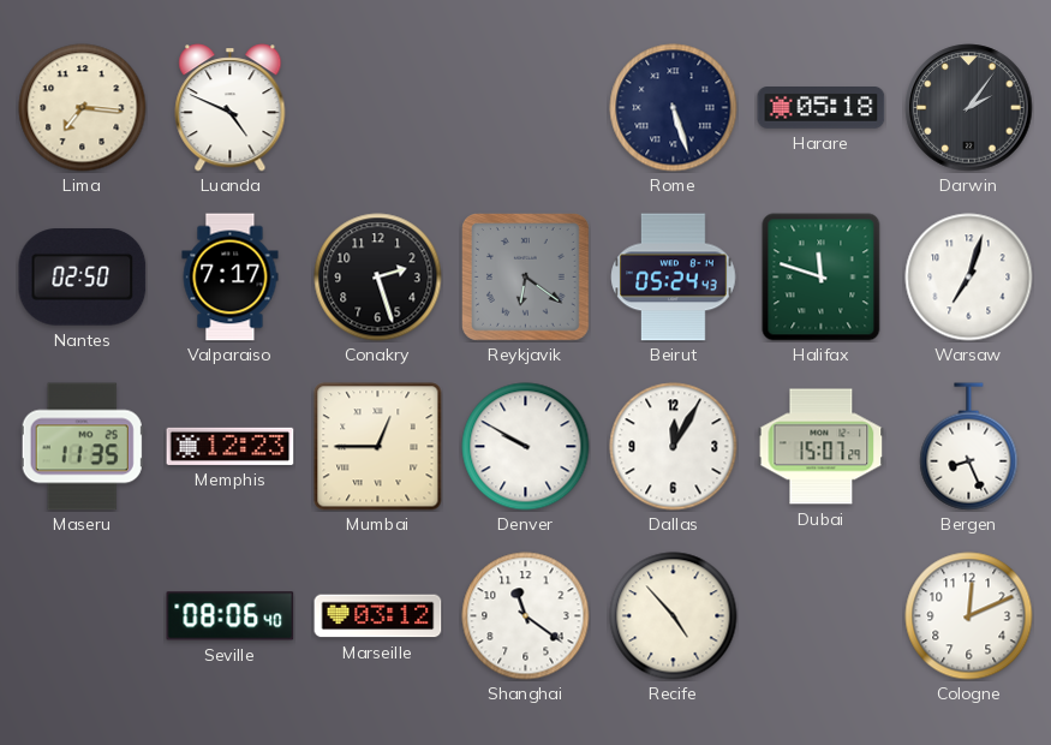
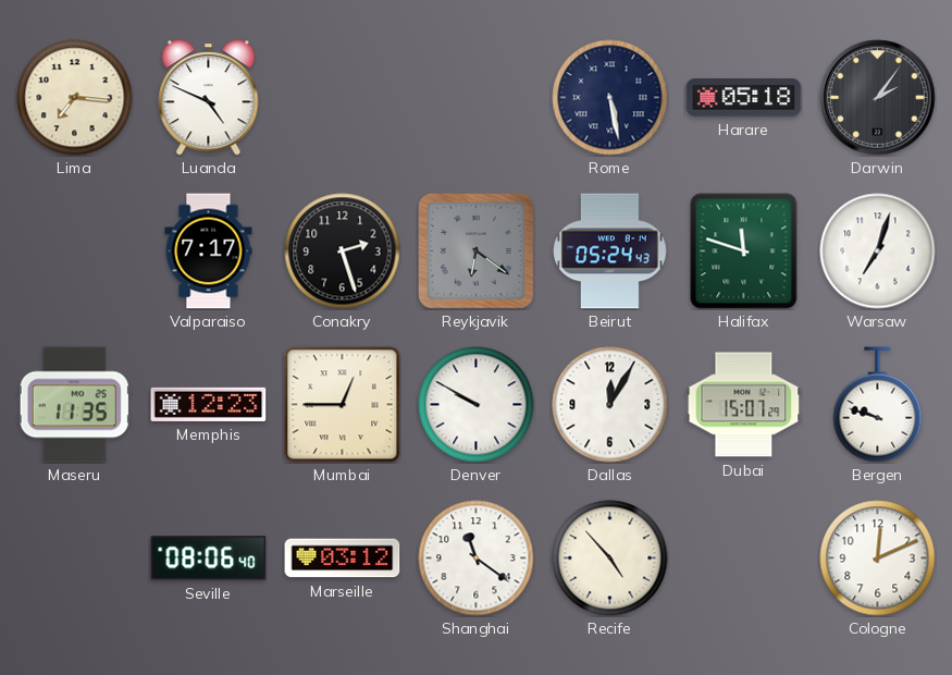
Rome: 5:27 -> 5:28 (610, 98)
Nantes: 02:50 -> none (83, 278)
Bergen: 8:26 -> 9:48 (878, 405)
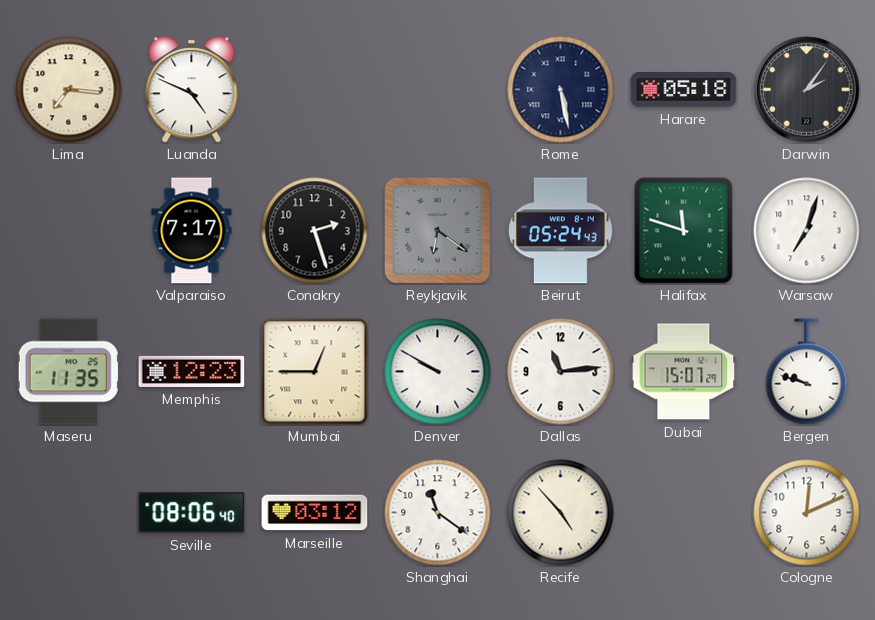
Dallas: 12:05 -> 11:14 (561, 372)
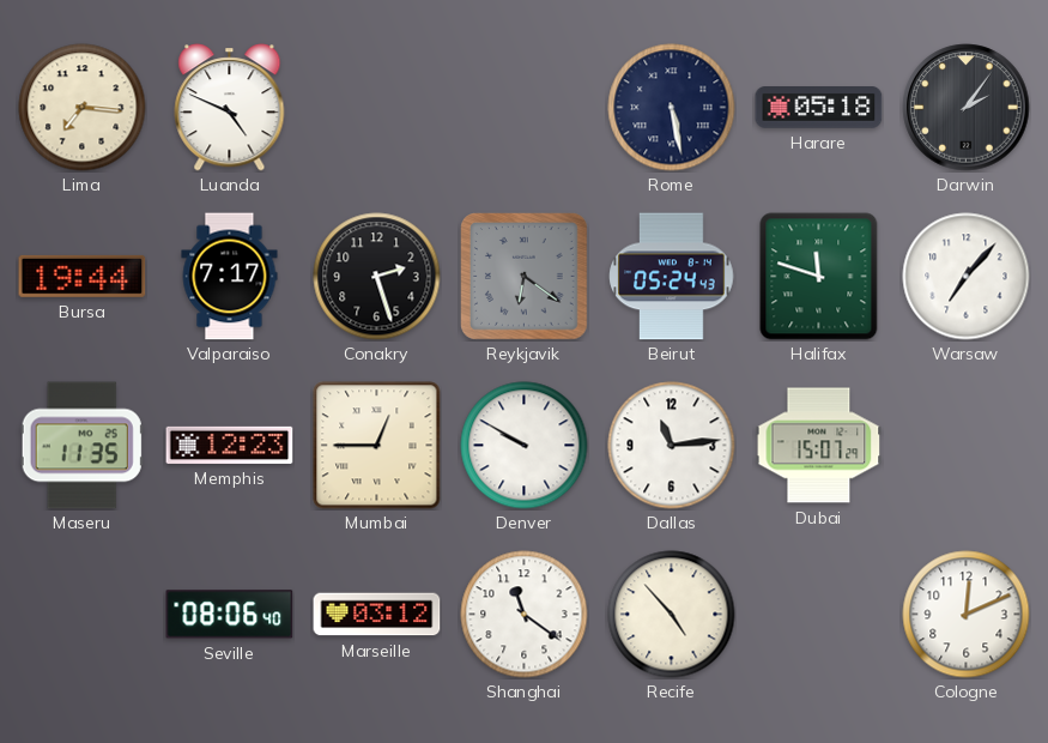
Bursa: none -> 19:44 (83, 276)
Warsaw: 7:03 -> 7:07 (967, 277)
Bergen: 9:48 -> none (807, 372)
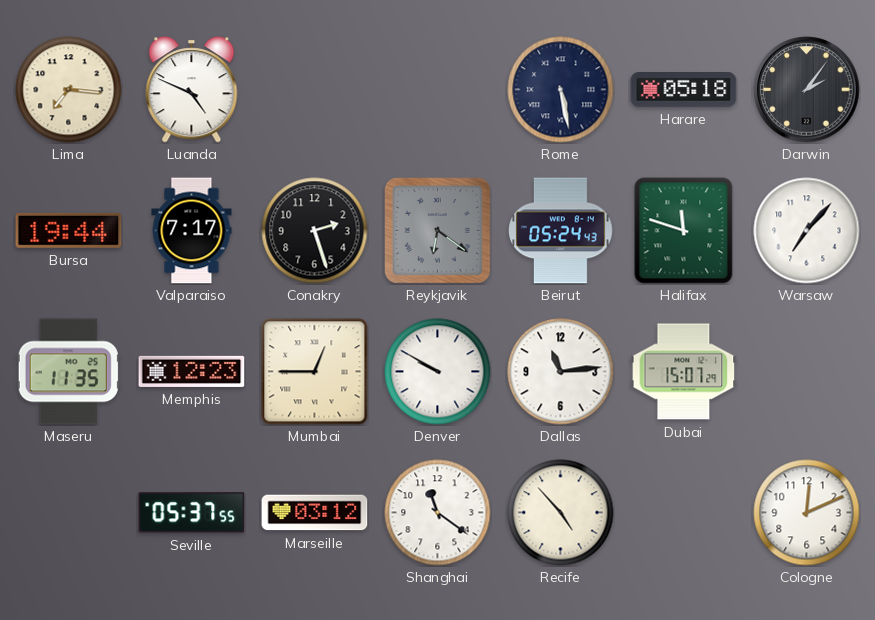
Seville: 08:06 -> 05:37 (192, 513)
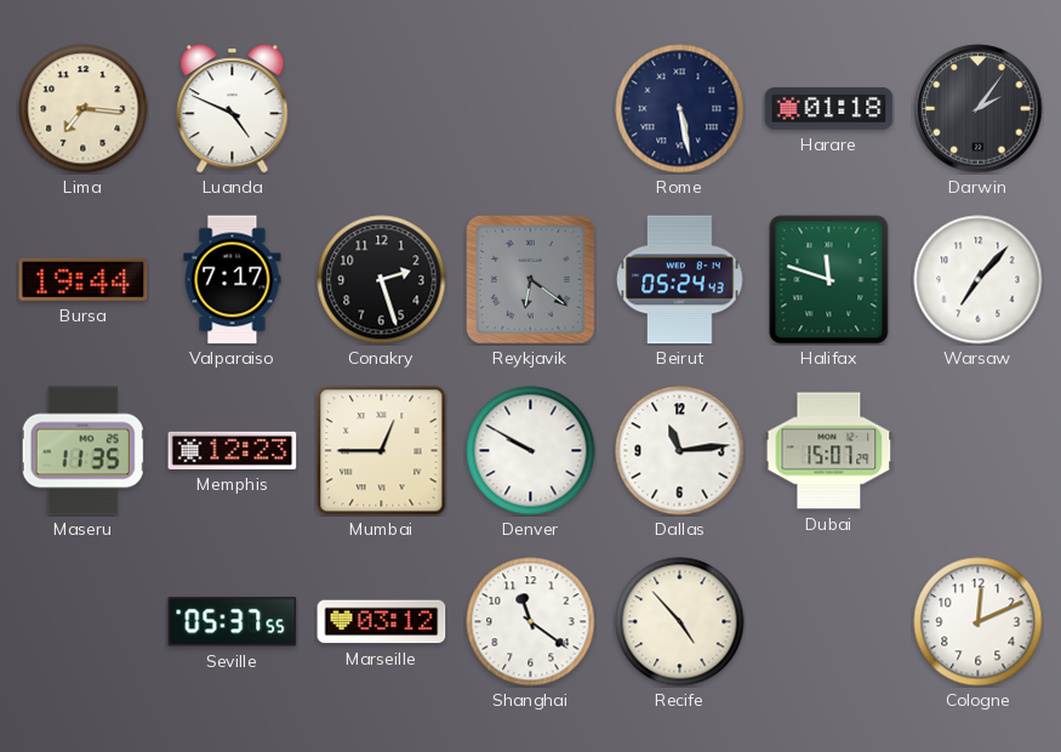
Harare: 05:18 -> 01:18 (829, 109)
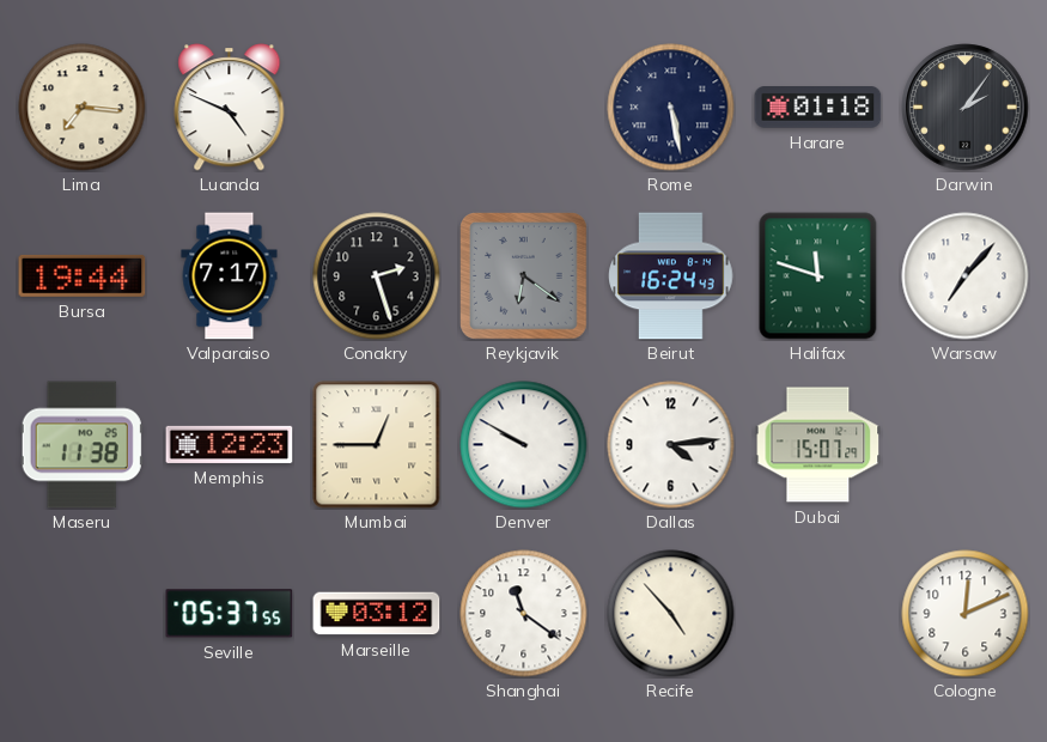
Beirut: 05:24 -> 16:24 (671, 276)
Maseru: 11:35 -> 11:38 (81, 445)
Dallas: 11:14 -> 4:14 (671, 445)
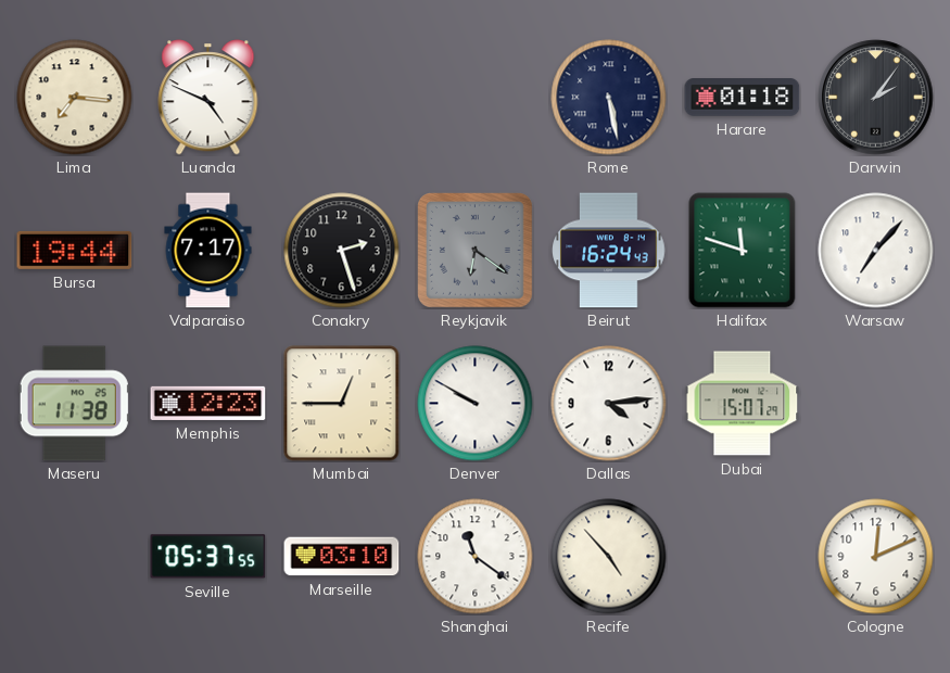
Marseille: 03:12 -> 03:10 (342, 557)
